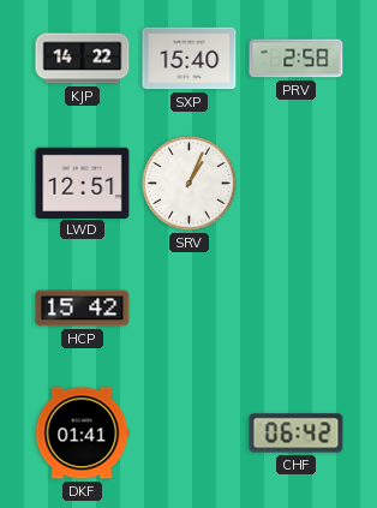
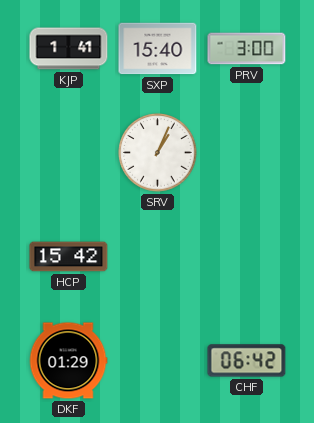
KJP: 14:22 -> 1:41 (69, 49)
PRV: 2:58 -> 3:00 (247, 49)
LWD: 12:51 -> none (83, 183)
DKF: 01:41 -> 01:29 (68, 361)
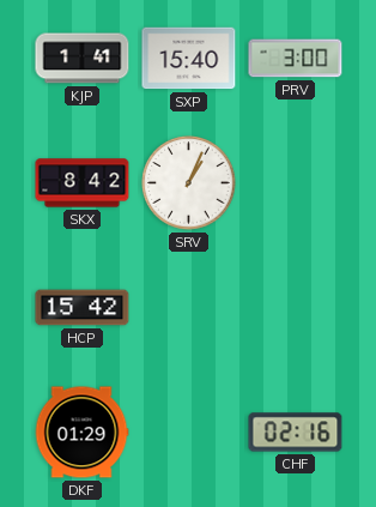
SKX: none -> 8:42 (83, 183)
CHF: 06:42 -> 02:16 (296, 433)
